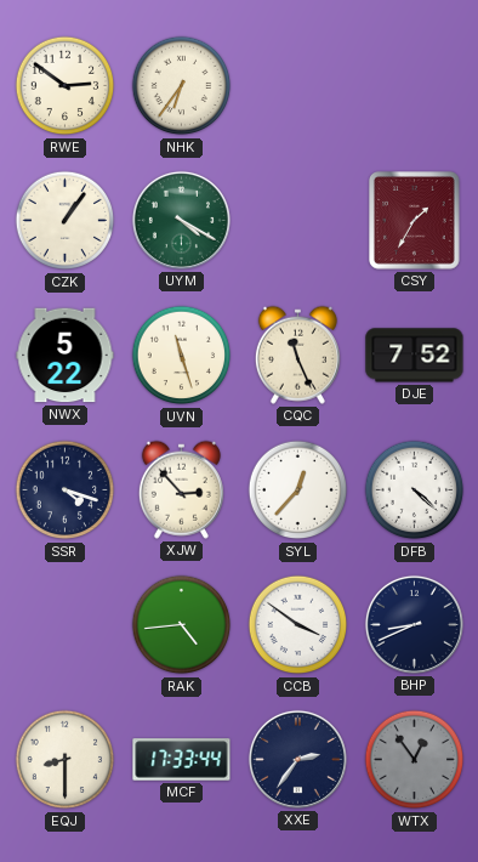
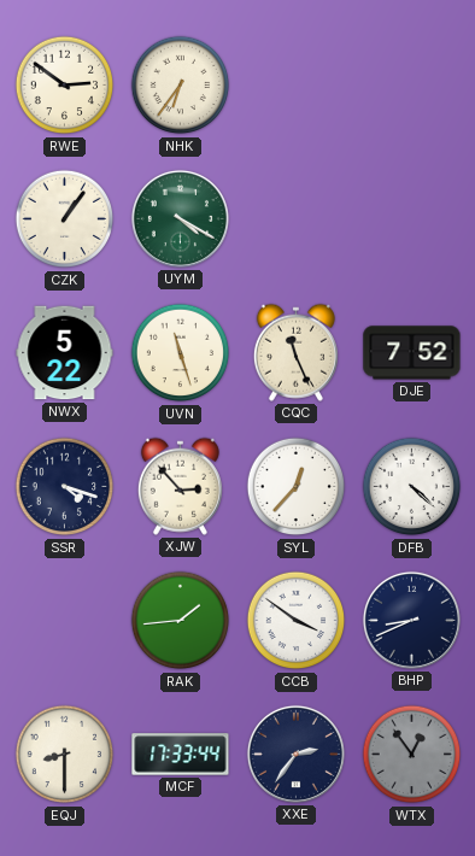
CSY: 1:35 -> none (415, 221)
RAK: 4:44 -> 1:44 (181, 621)
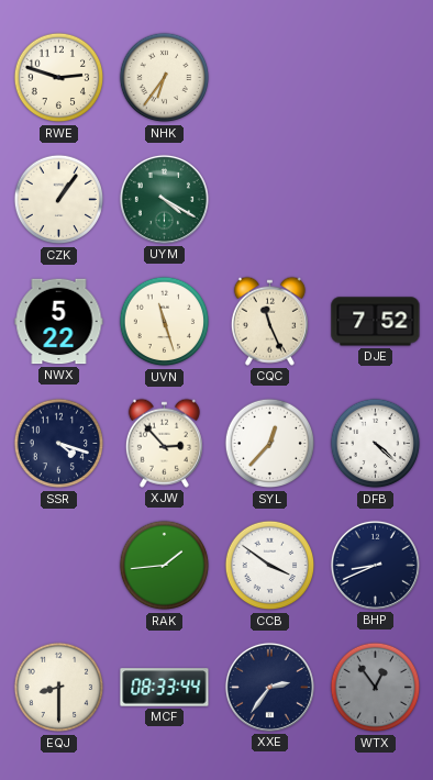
RWE: 2:51 -> 2:48 (59, 78)
MCF: 17:33 -> 08:33 (165, 688)
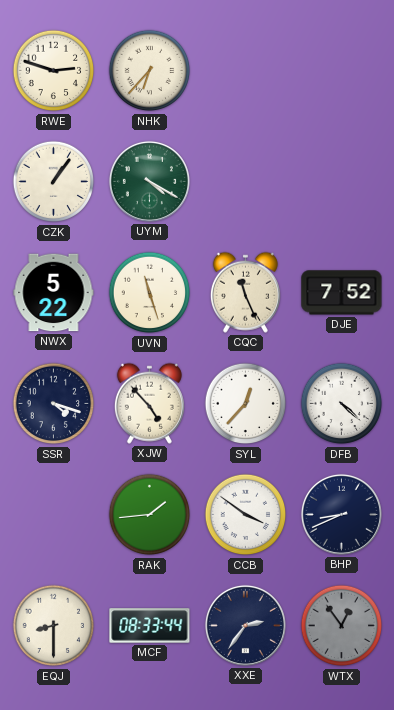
NHK: 6:36 -> 6:37 (150, 71)
XJW: 2:53 -> 4:53 (149, 403)
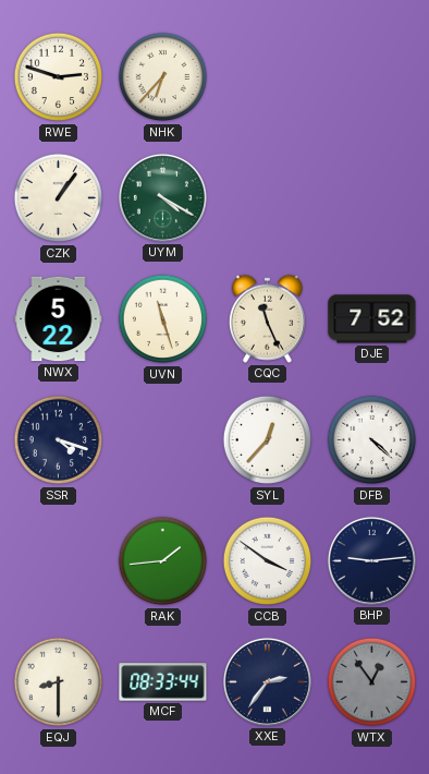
XJW: 4:53 -> none (149, 403)
BHP: 8:41 -> 9:14 (371, 560)
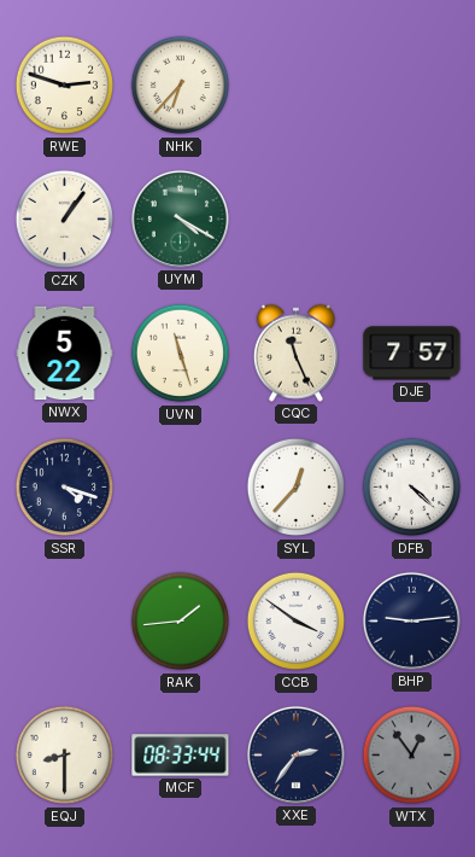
DJE: 7:52 -> 7:57 (412, 354)
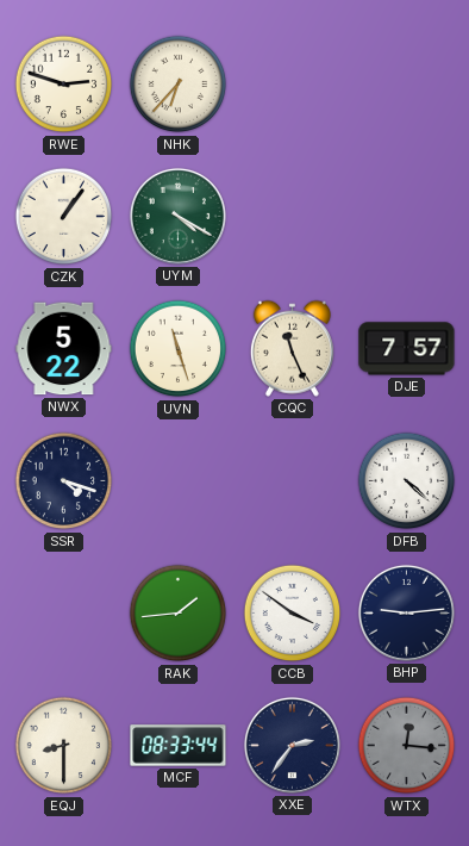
SYL: 12:37 -> none (297, 488)
WTX: 12:54 -> 12:16 (407, 746)
